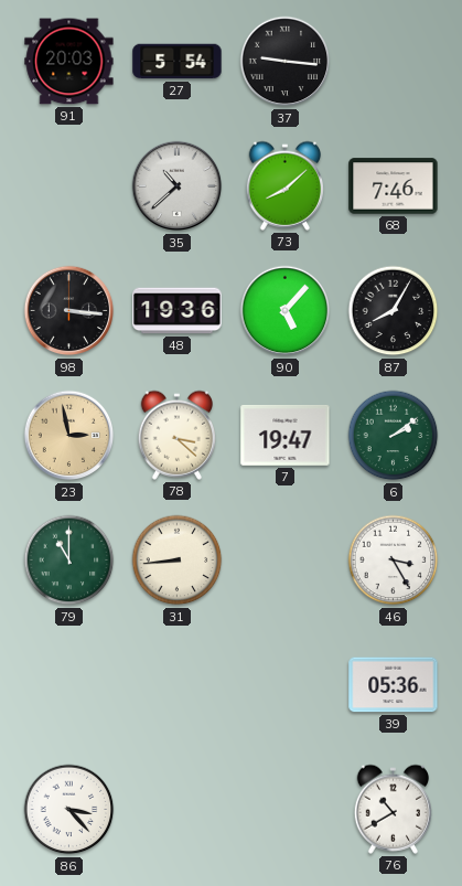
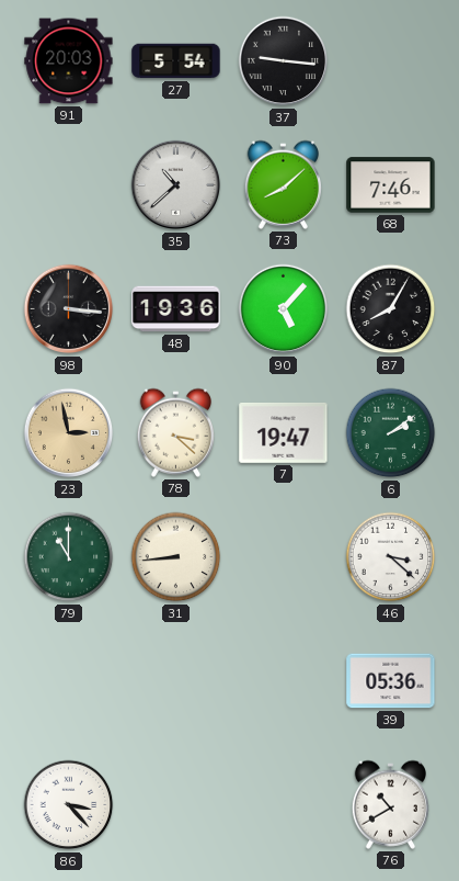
46: 3:25 -> 3:22 (391, 557)
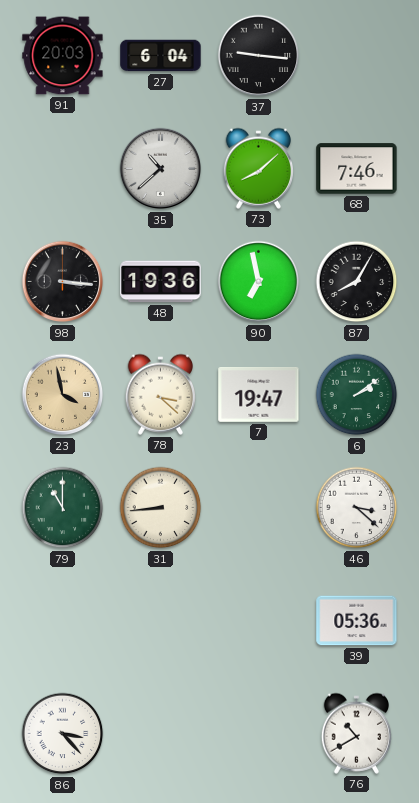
27: 5:54 -> 6:04 (161, 56)
90: 5:07 -> 6:58 (259, 282)
23: 2:58 -> 3:58 (63, 395)
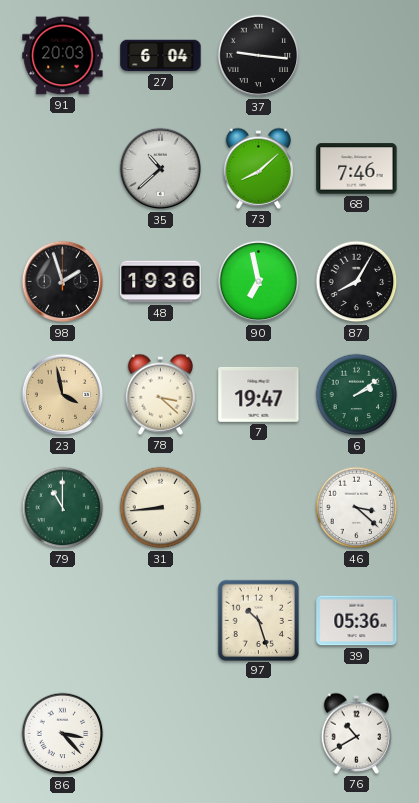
98: 3:16 -> 1:57 (63, 282)
97: none -> 10:27 (258, 620)
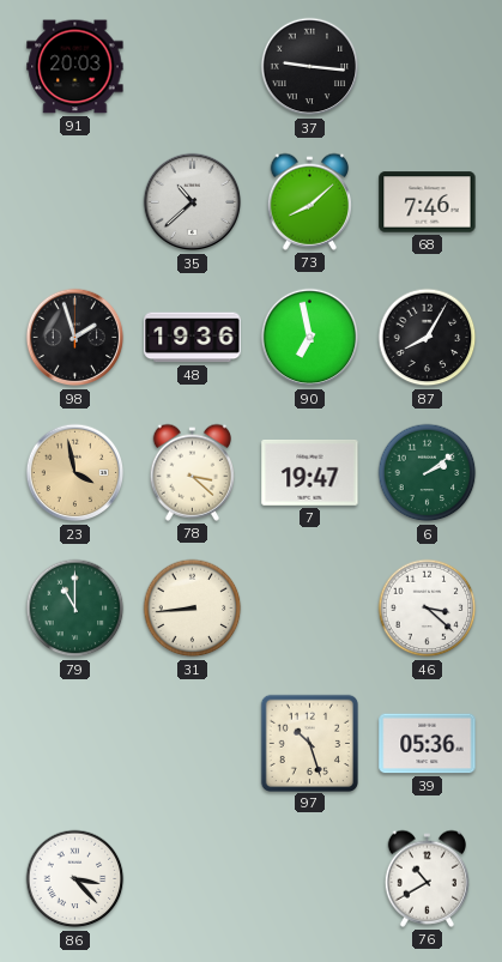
27: 6:04 -> none (161, 56)
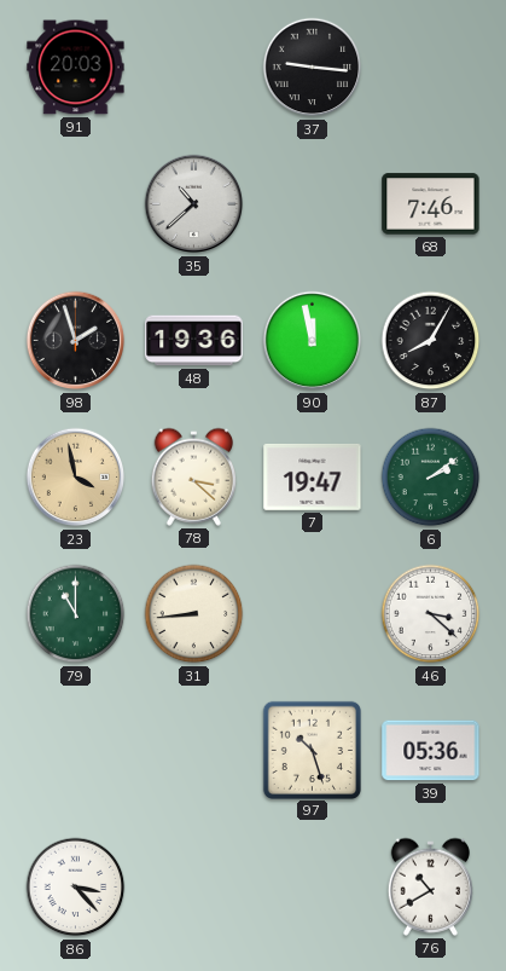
73: 8:08 -> none (309, 201)
90: 6:58 -> 11:58 (313, 341)
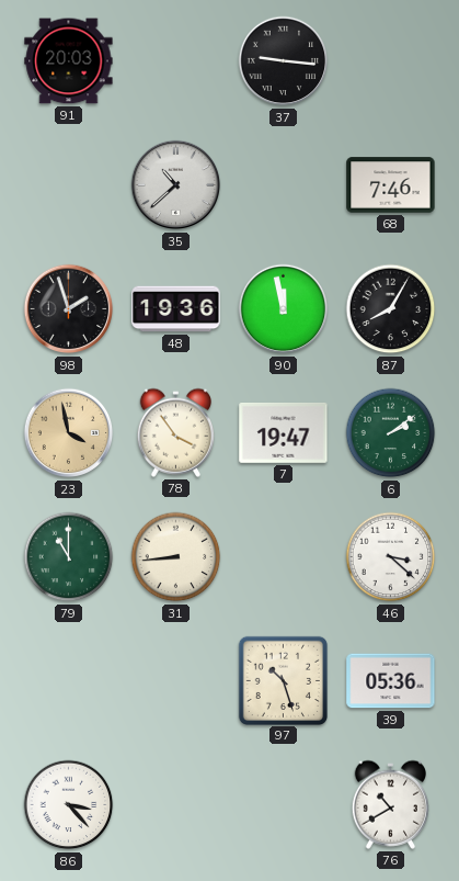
78: 3:22 -> 3:54 (175, 432)
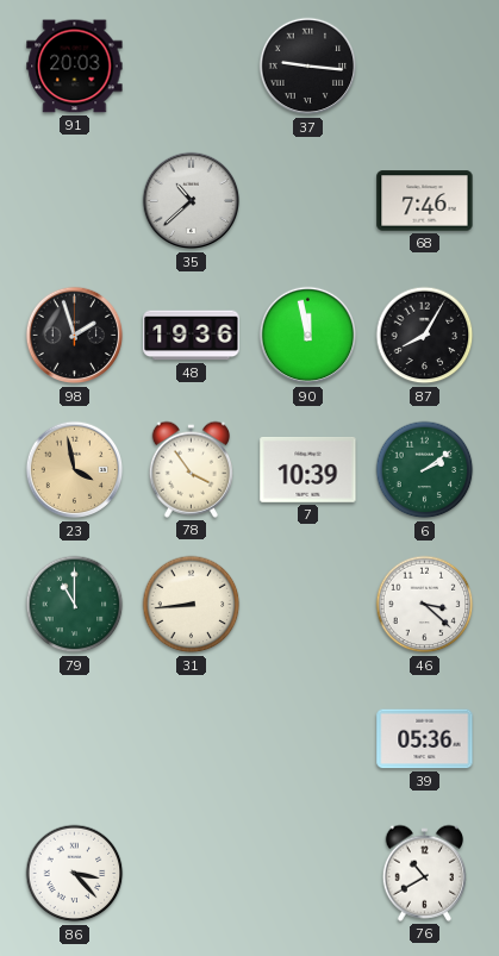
7: 19:47 -> 10:39 (308, 470)
97: 10:27 -> none (283, 680)
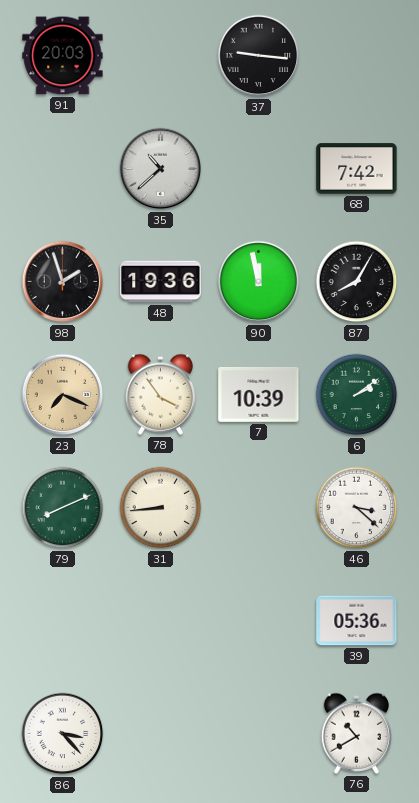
68: 7:46 -> 7:42 (357, 169)
23: 3:58 -> 7:19 (63, 395)
79: 11:00 -> 8:11 (63, 508)
